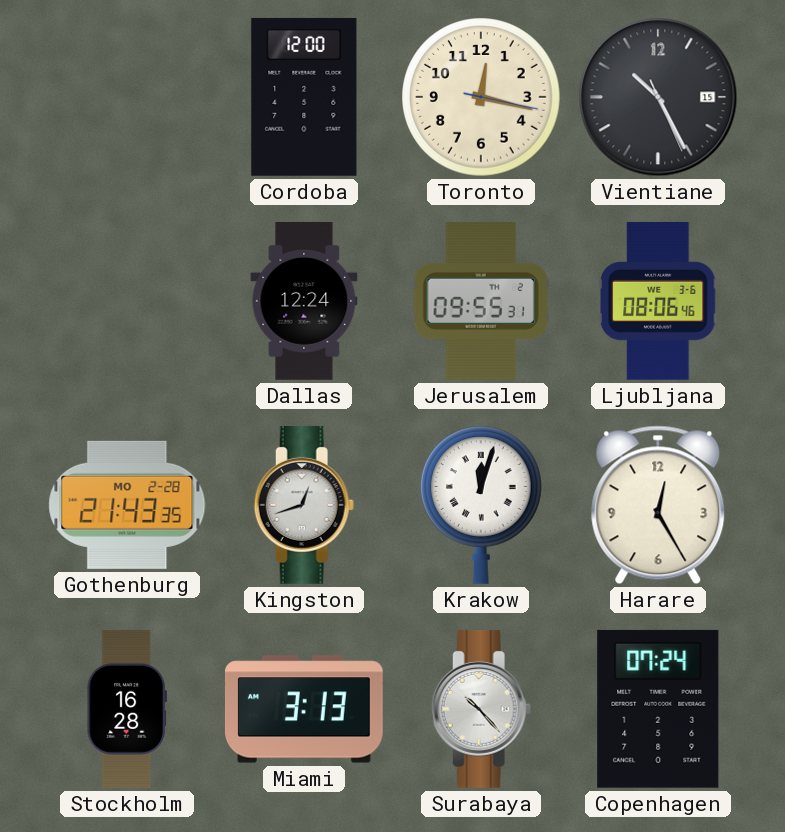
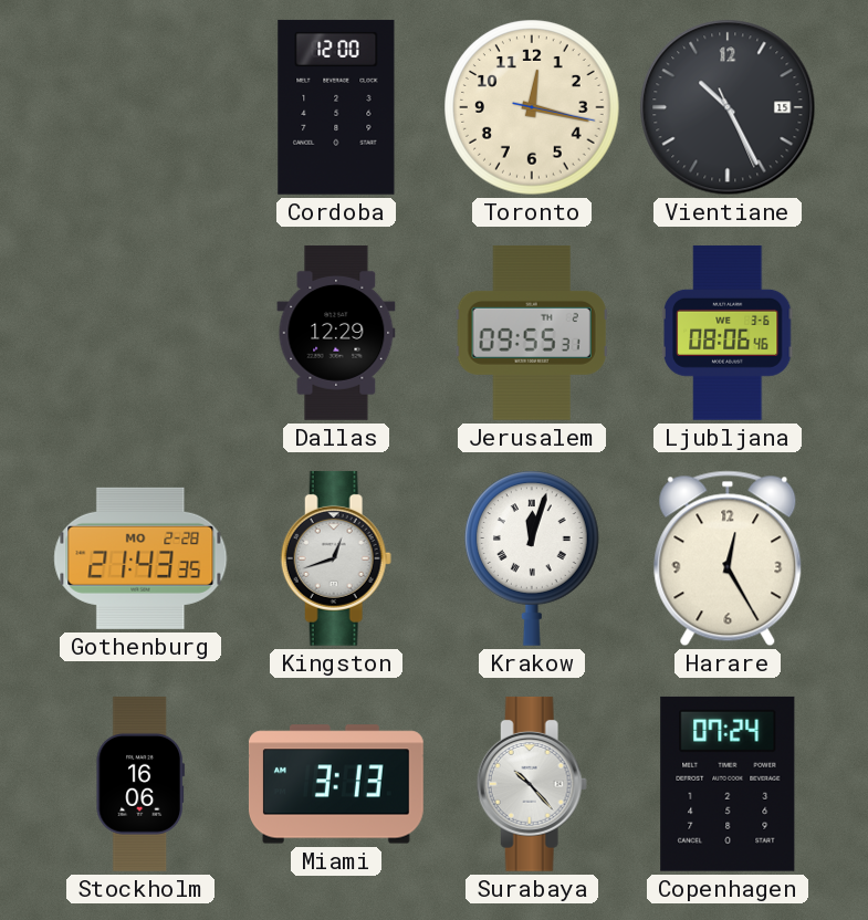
Dallas: 12:24 -> 12:29 (336, 333)
Stockholm: 16:28 -> 16:06 (139, 784)
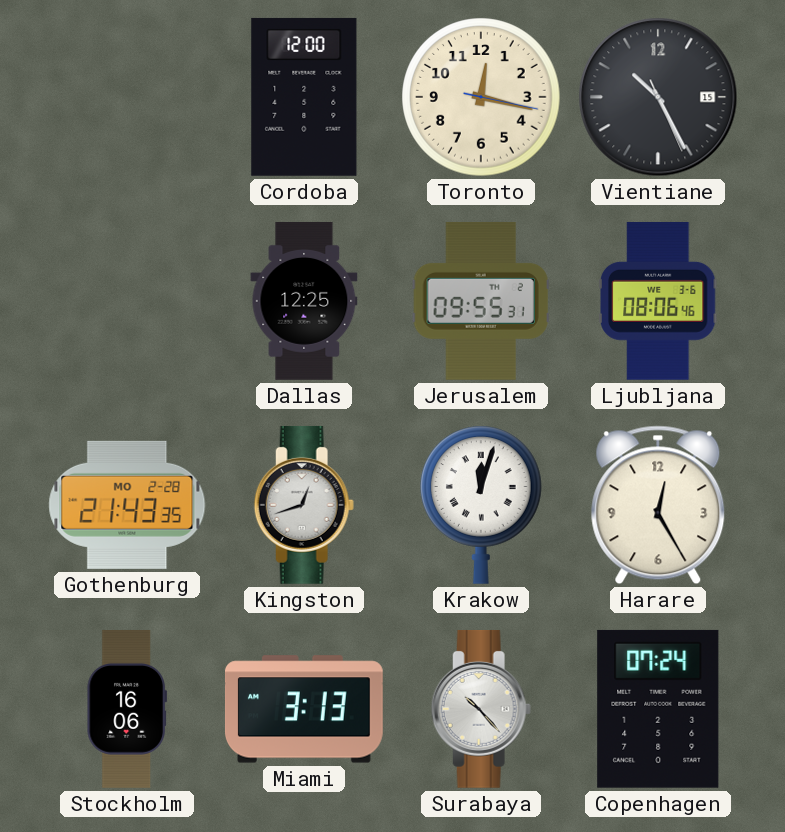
Dallas: 12:29 -> 12:25 (304, 301)
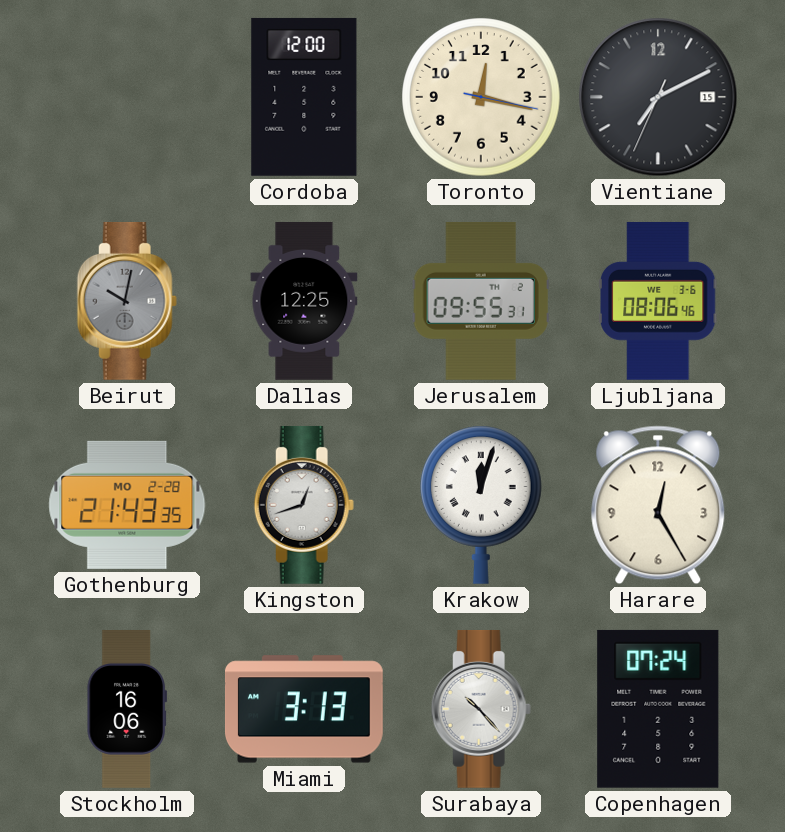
Vientiane: 10:25 -> 7:10 (658, 97)
Beirut: none -> 10:02 (127, 301)
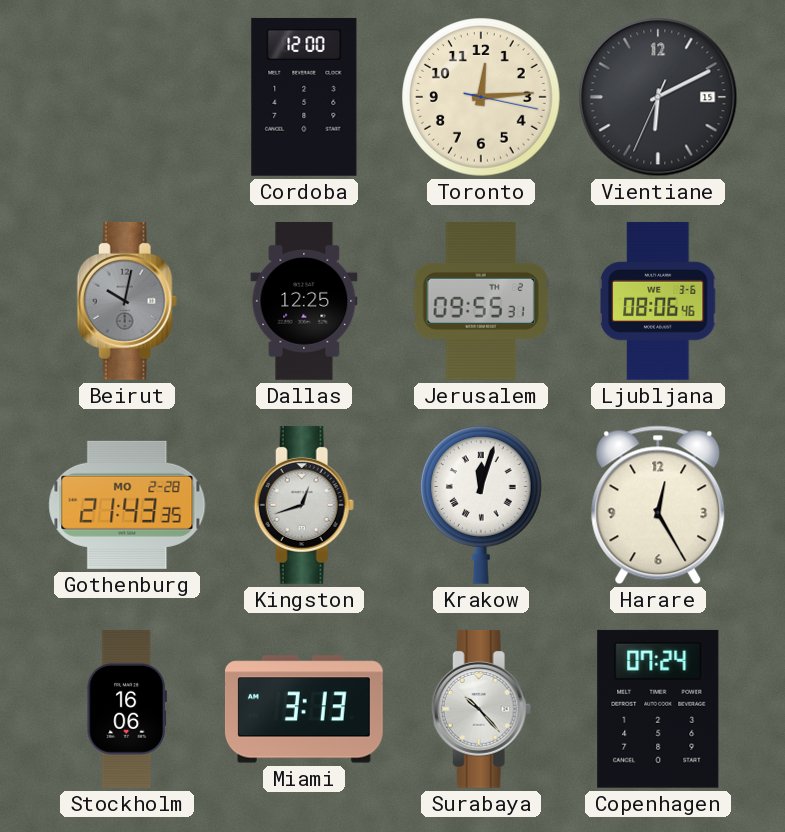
Toronto: 12:17 -> 12:14 (481, 97)
Vientiane: 7:10 -> 6:10 (658, 97)
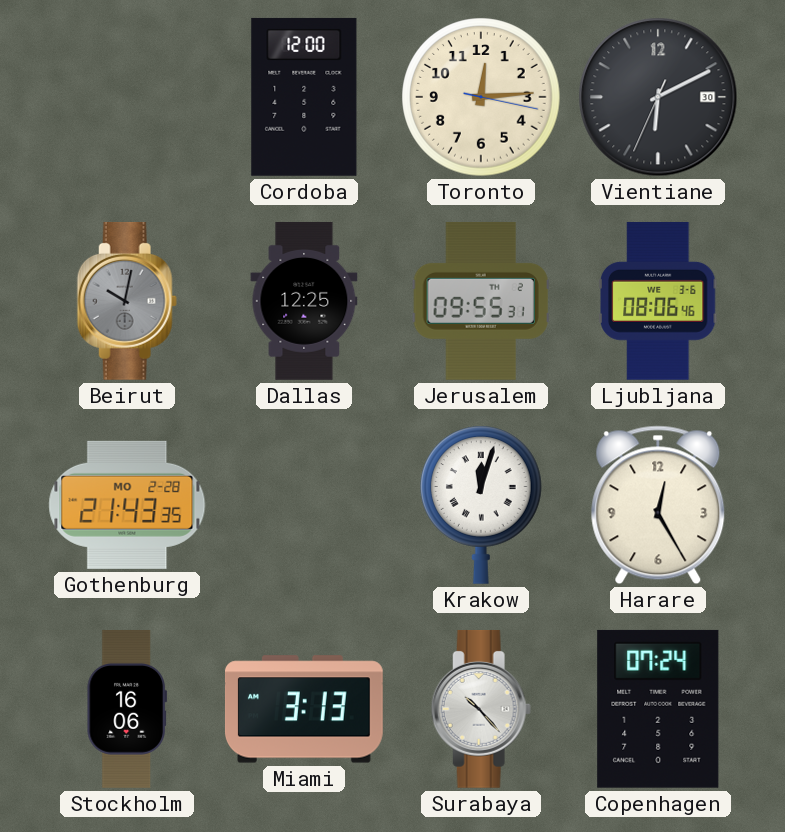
Vientiane date: 15 -> 30 (658, 97)
Kingston: 12:42 -> none (304, 505)
